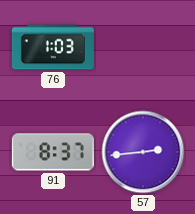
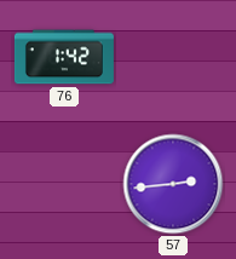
76: 1:03 -> 1:42 (64, 57)
91: 8:37 -> none (53, 152)
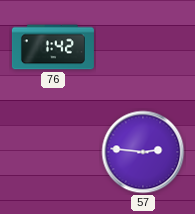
57: 2:44 -> 2:46 (143, 152)
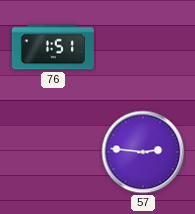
76: 1:42 -> 1:51 (53, 47)
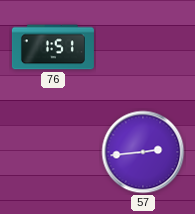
57: 2:46 -> 2:44 (143, 152)
